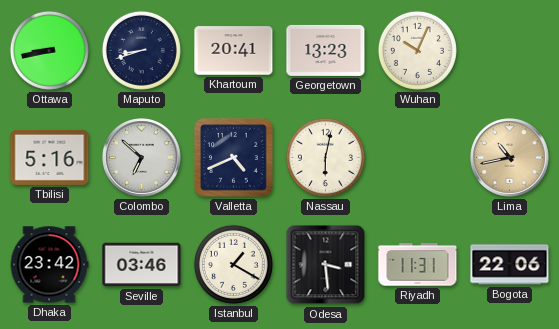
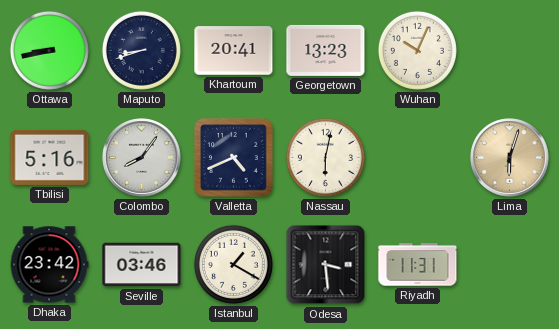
Colombo: 6:52 -> 8:06 (142, 158)
Lima: 10:43 -> 6:03 (510, 158)
Bogota: 22:06 -> none (510, 265)
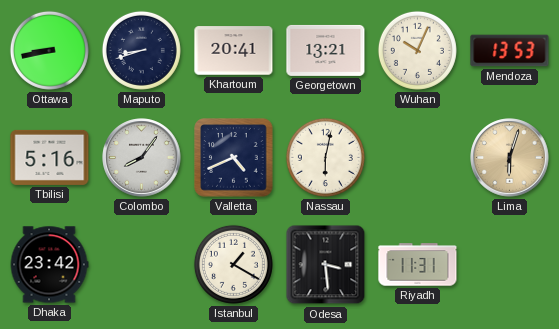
Georgetown: 13:23 -> 13:21 (326, 50)
Mendoza: none -> 13:53 (510, 51)
Seville: 03:46 -> none (142, 265)
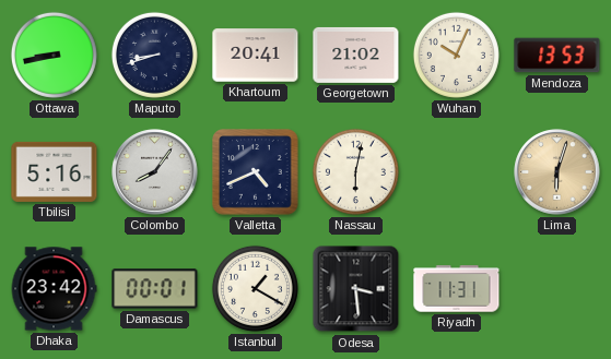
Georgetown: 13:21 -> 21:02 (356, 55)
Damascus: none -> 00:01 (155, 289)
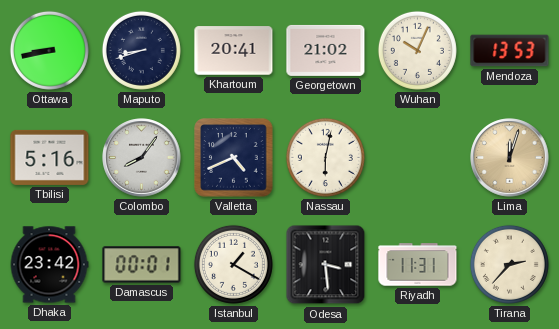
Lima: 6:03 -> 12:03 (510, 158)
Tirana: none -> 2:37 (509, 264)
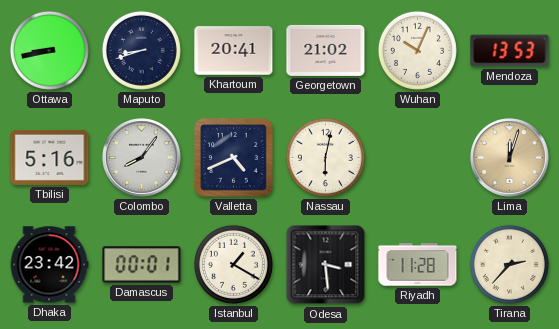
Riyadh: 11:31 -> 11:28 (418, 265)
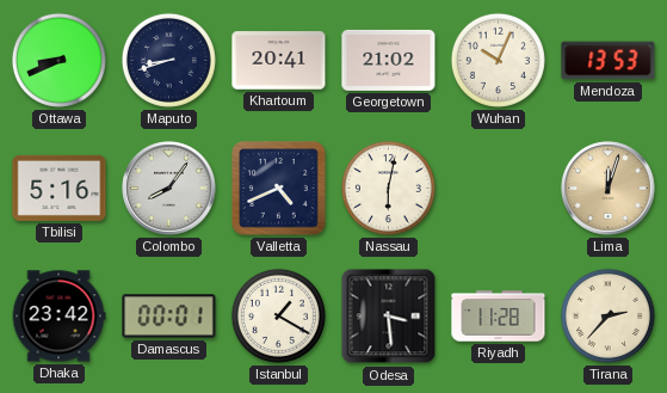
Ottawa: 8:43 -> 8:41 (58, 60)
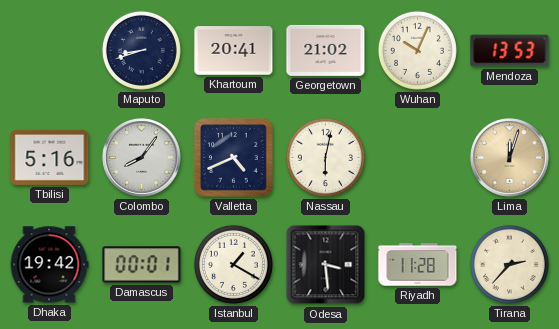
Ottawa: 8:41 -> none (58, 60)
Dhaka: 23:42 -> 19:42 (49, 265)
